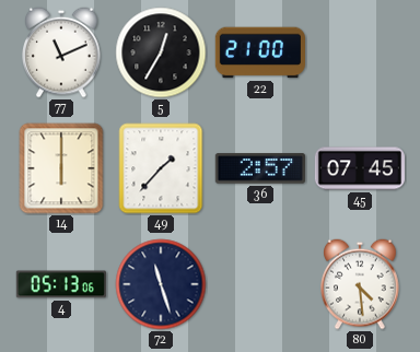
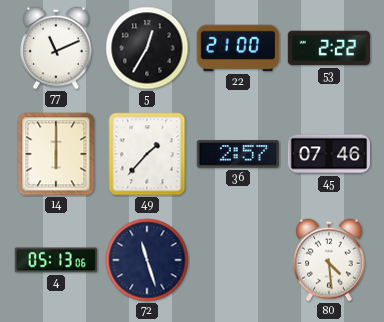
53: none -> 2:22 (328, 48)
45: 07:45 -> 07:46 (328, 154)
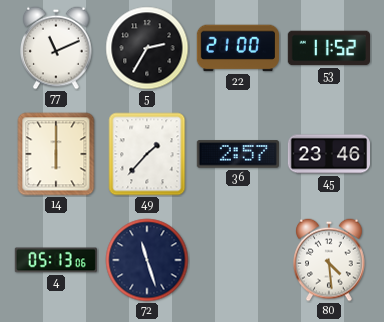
5: 12:35 -> 2:35 (147, 48)
53: 2:22 -> 11:52 (328, 48)
45: 07:46 -> 23:46 (328, 154)
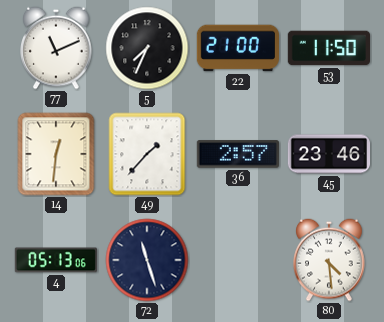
5: 2:35 -> 7:34 (147, 48)
53: 11:52 -> 11:50 (328, 48)
14: 6:00 -> 12:31 (56, 154)
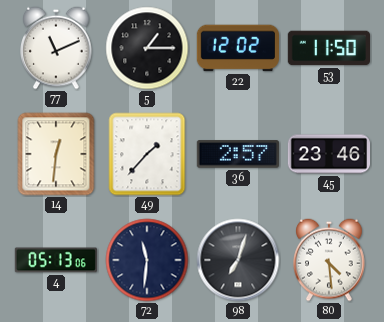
5: 7:34 -> 1:15 (147, 48)
22: 21:00 -> 12:02 (238, 48)
72: 11:27 -> 11:31 (147, 260)
98: none -> 7:03 (238, 260)
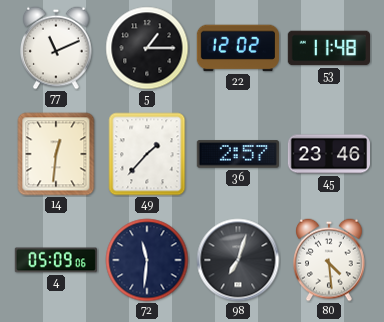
53: 11:50 -> 11:48 (328, 48)
4: 05:13 -> 05:09 (56, 260)
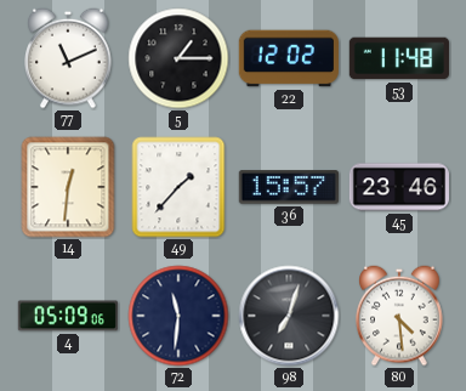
36: 2:57 -> 15:57 (289, 187)
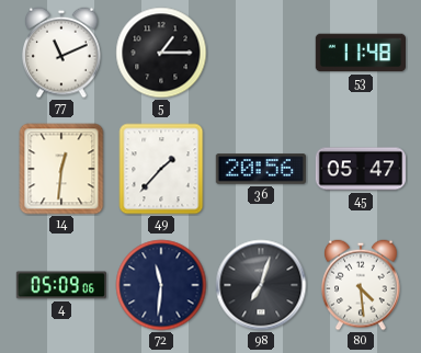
22: 12:02 -> none (289, 58)
36: 15:57 -> 20:56 (261, 169)
45: 23:46 -> 05:47 (360, 169)
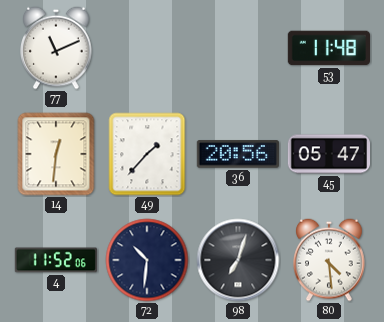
5: 1:15 -> none (161, 53)
4: 05:09 -> 11:52 (56, 260)
72: 11:31 -> 10:31 (147, 260)
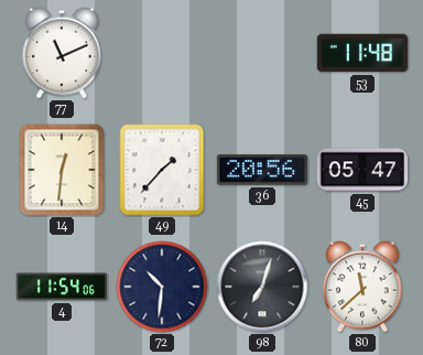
4: 11:52 -> 11:54 (62, 287)
80: 4:29 -> 11:38 (362, 287)
